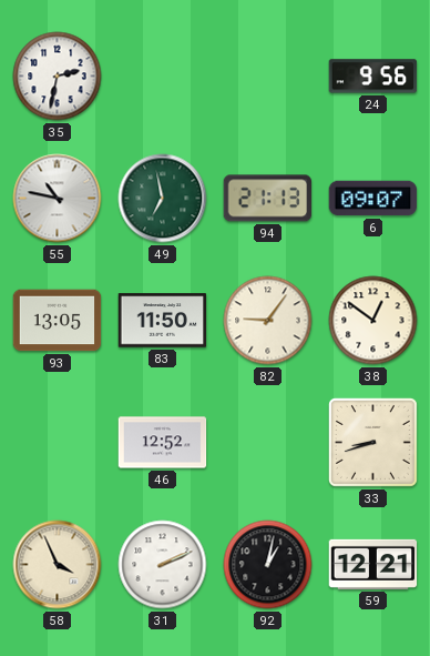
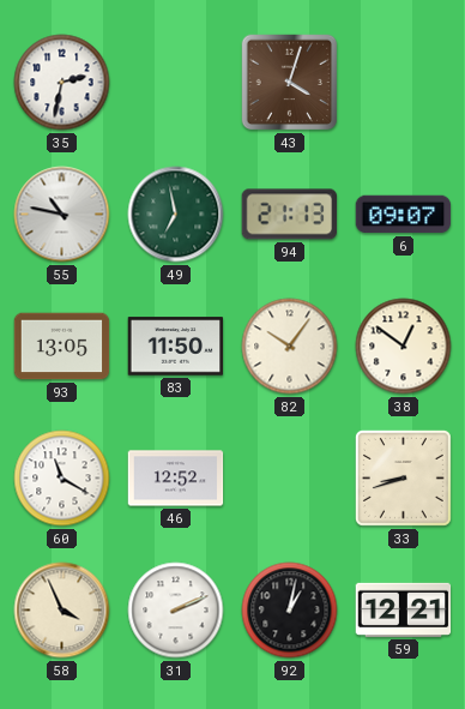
43: none -> 4:03 (290, 83)
24: 9:56 -> none (373, 77)
82: 9:06 -> 10:06 (290, 347)
60: none -> 11:20 (62, 479)
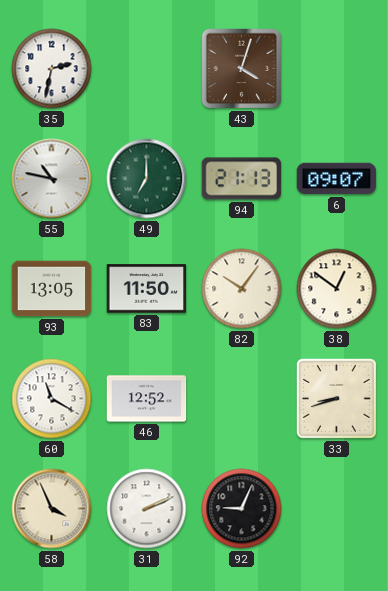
49: 6:58 -> 7:00 (147, 179)
92: 1:02 -> 9:04 (242, 509)
59: 12:21 -> none (404, 609)
